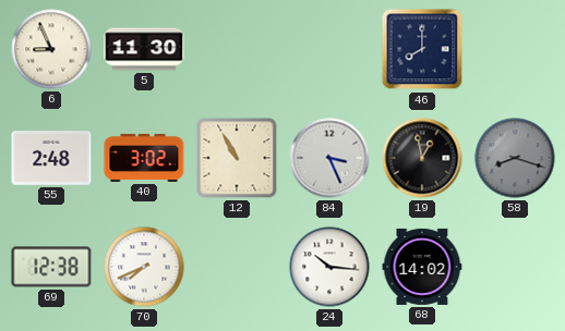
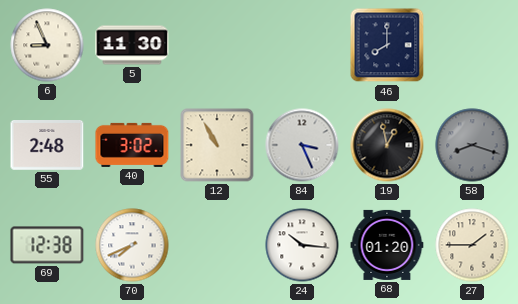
68: 14:02 -> 01:20 (387, 245)
27: none -> 1:45 (472, 245)
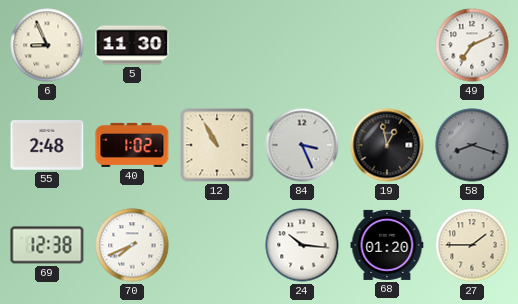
46: 8:00 -> none (387, 45)
49: none -> 7:11 (472, 45)
40: 3:02 -> 1:02 (132, 145)
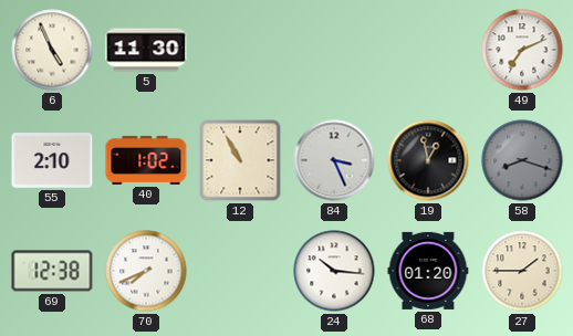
6: 8:56 -> 4:56 (52, 50)
55: 2:48 -> 2:10 (52, 161)
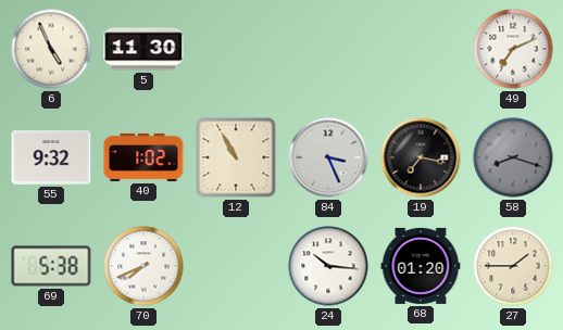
55: 2:10 -> 9:32 (51, 158)
19: 12:58 -> 7:17 (421, 157)
69: 12:38 -> 5:38 (51, 266)
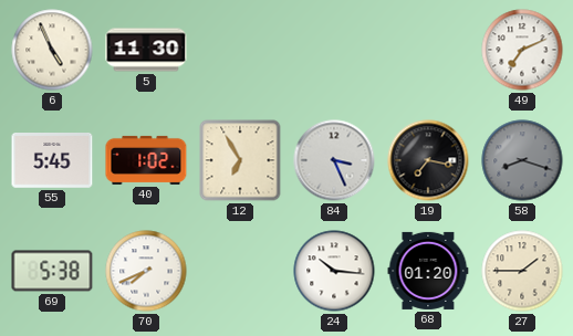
55: 9:32 -> 5:45 (52, 161)
12: 10:55 -> 6:55 (240, 160)
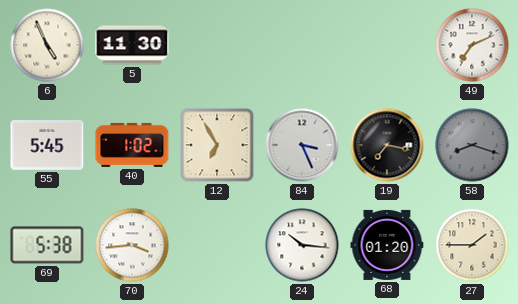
70: 7:41 -> 3:44 (132, 245)
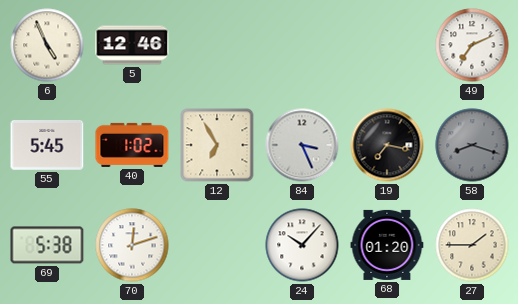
5: 11:30 -> 12:46 (132, 45)
70: 3:44 -> 12:12 (132, 245)
24: 10:16 -> 10:07 (302, 245)
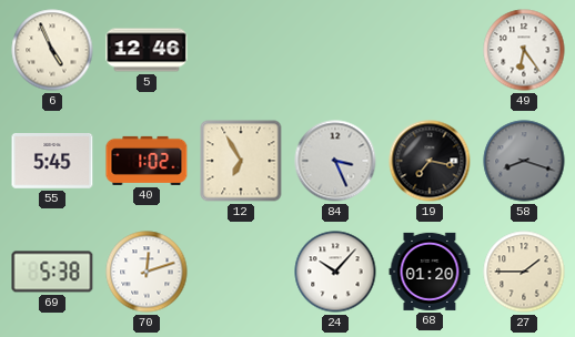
49: 7:11 -> 6:24 (524, 50)
